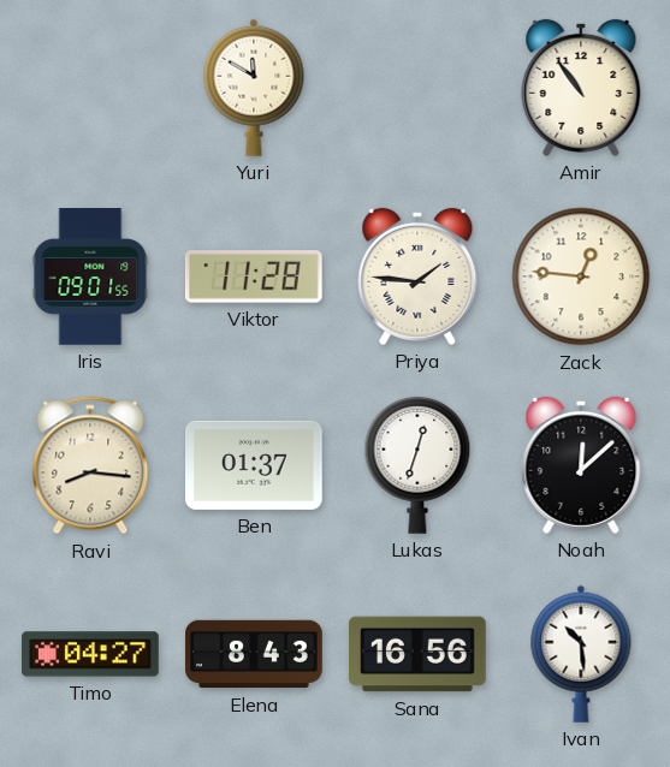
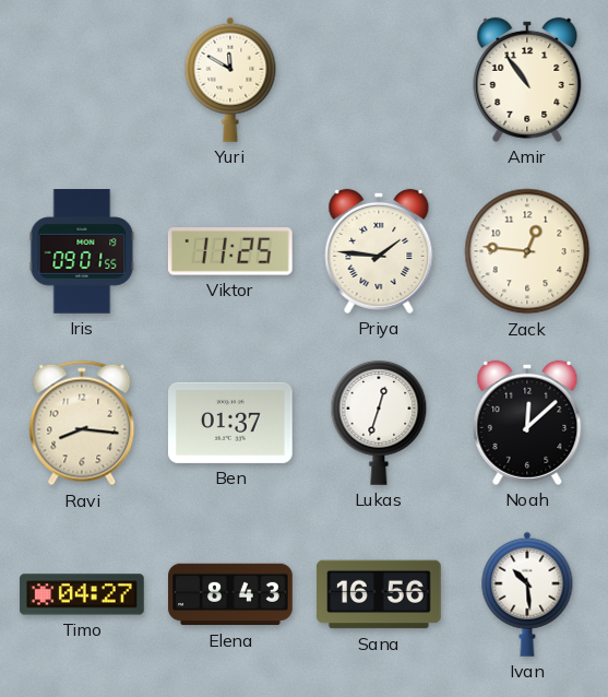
Viktor: 11:28 -> 11:25 (230, 252)
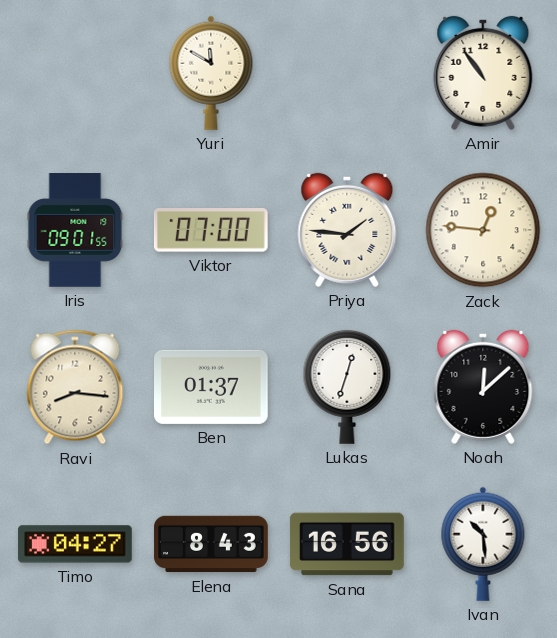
Viktor: 11:25 -> 07:00 (211, 231)
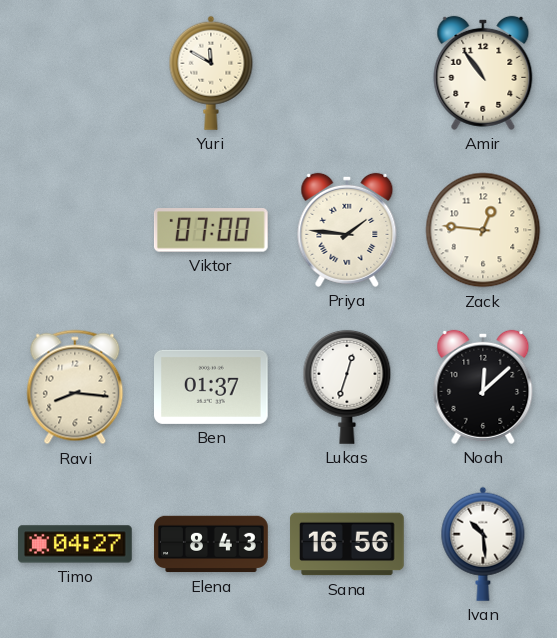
Iris: 09:01 -> none (75, 230)
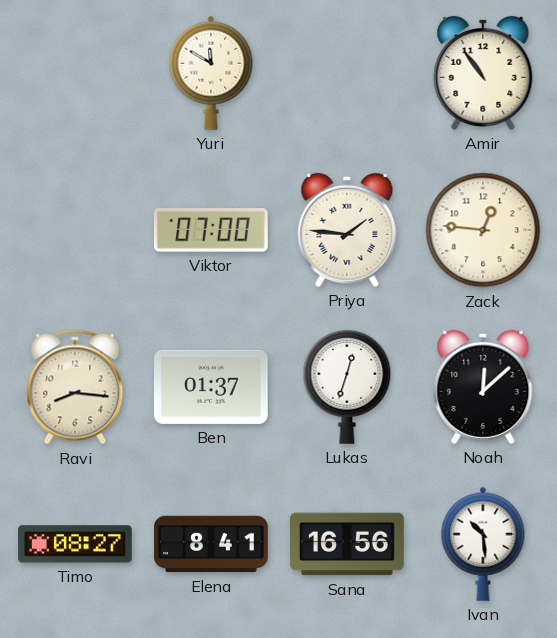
Timo: 04:27 -> 08:27 (75, 544)
Elena: 8:43 -> 8:41 (211, 544)
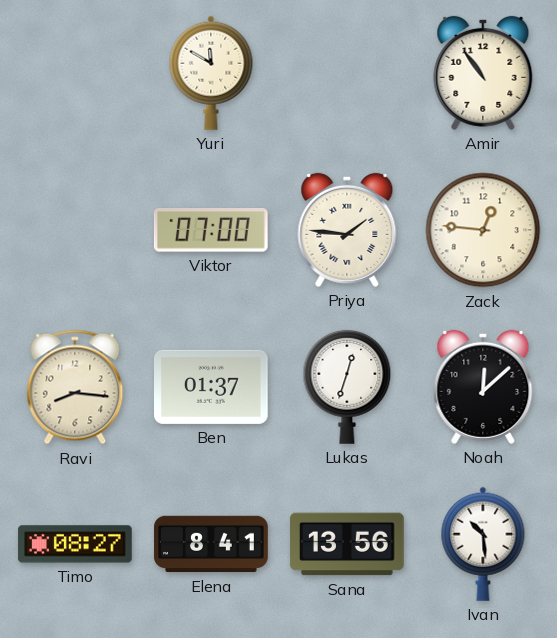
Sana: 16:56 -> 13:56 (347, 544)
